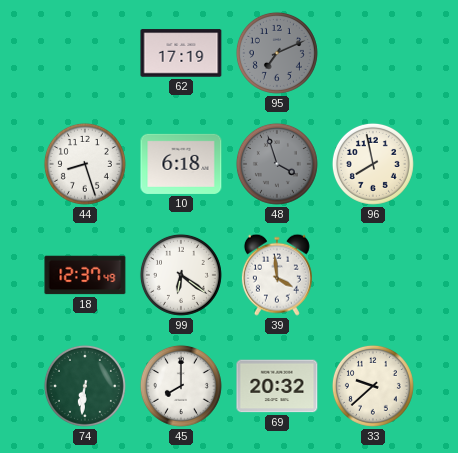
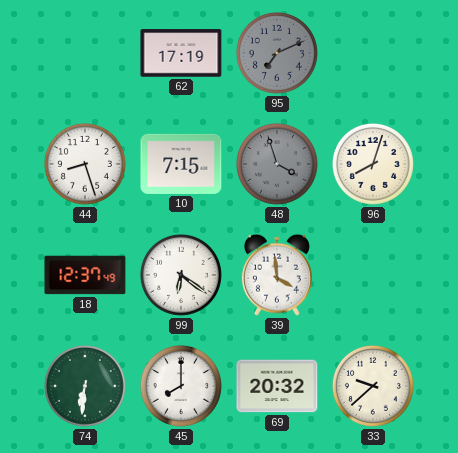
10: 6:18 -> 7:15 (181, 164)
96: 7:58 -> 8:03 (373, 164)
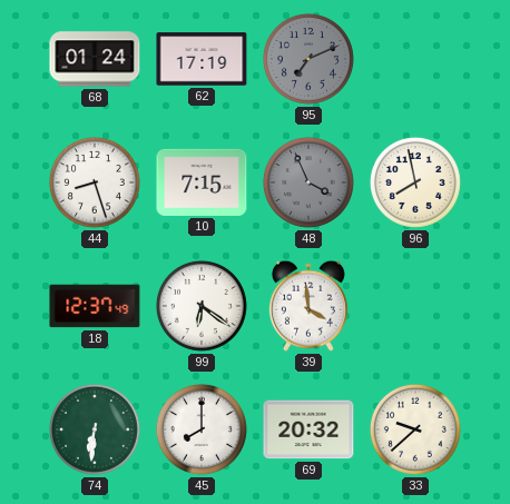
68: none -> 01:24 (95, 59)
48: 3:57 -> 3:56 (308, 182)
96: 8:03 -> 7:58 (415, 182)
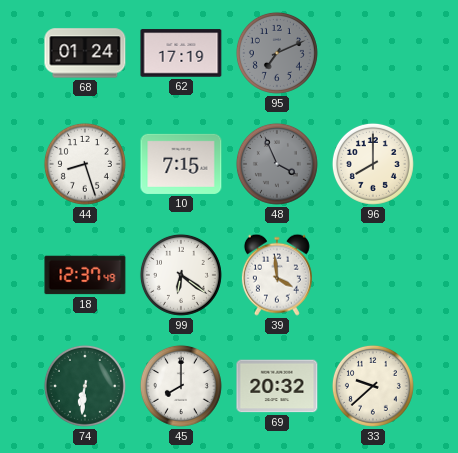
96: 7:58 -> 8:00 (373, 164)
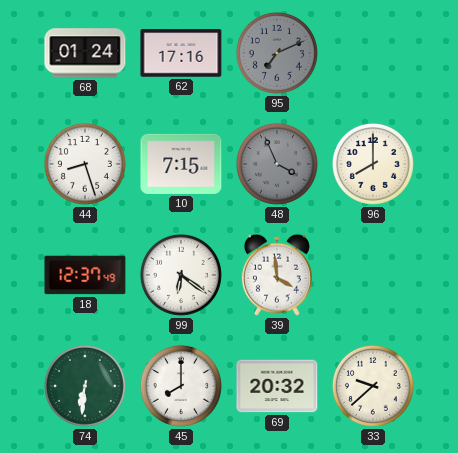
62: 17:19 -> 17:16 (181, 53)
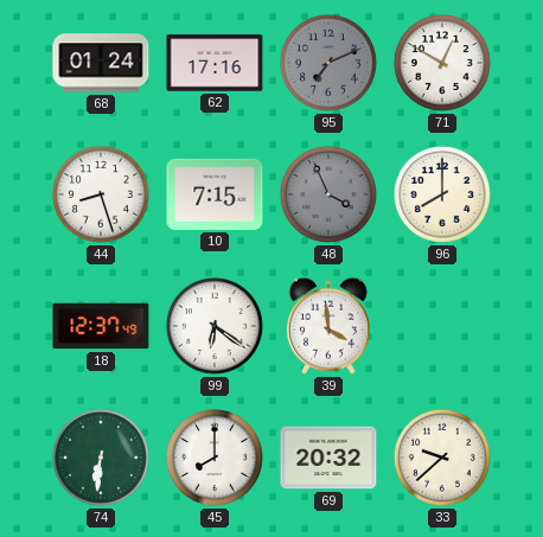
71: none -> 12:50 (442, 63)
